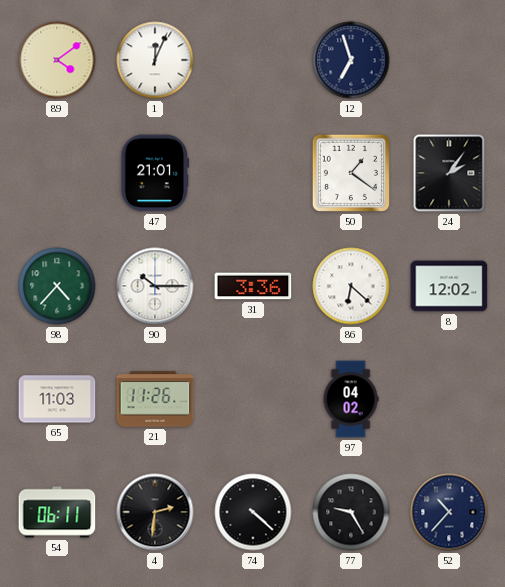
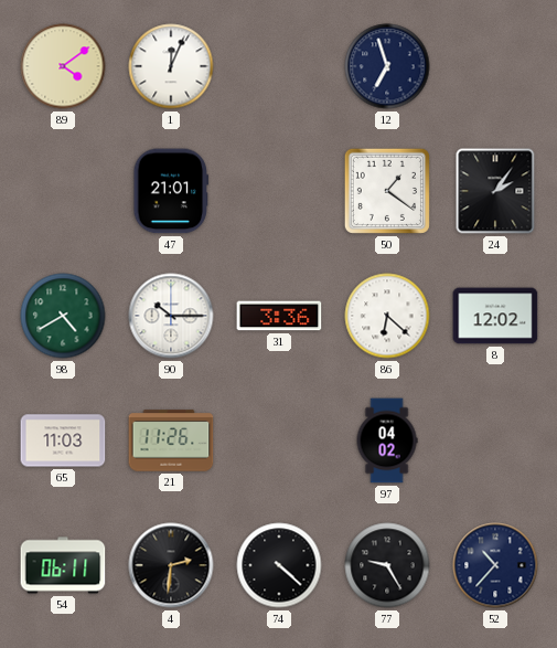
98: 4:37 -> 4:40 (63, 316)
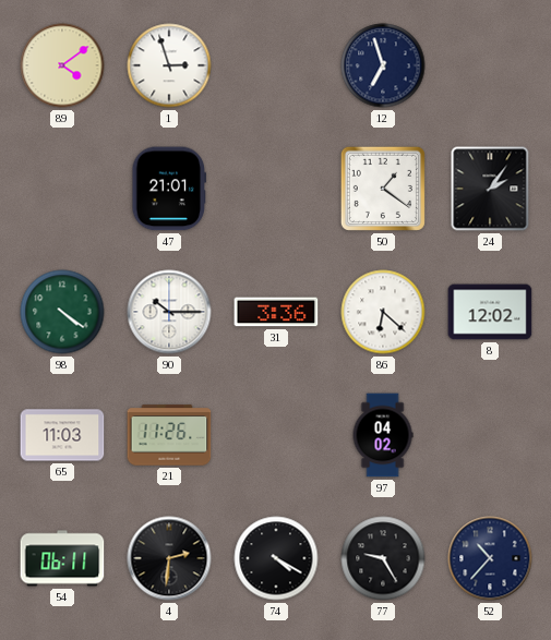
1: 12:04 -> 2:57 (169, 65)
98: 4:40 -> 4:21 (62, 312)
74: 4:22 -> 4:20 (276, 558)
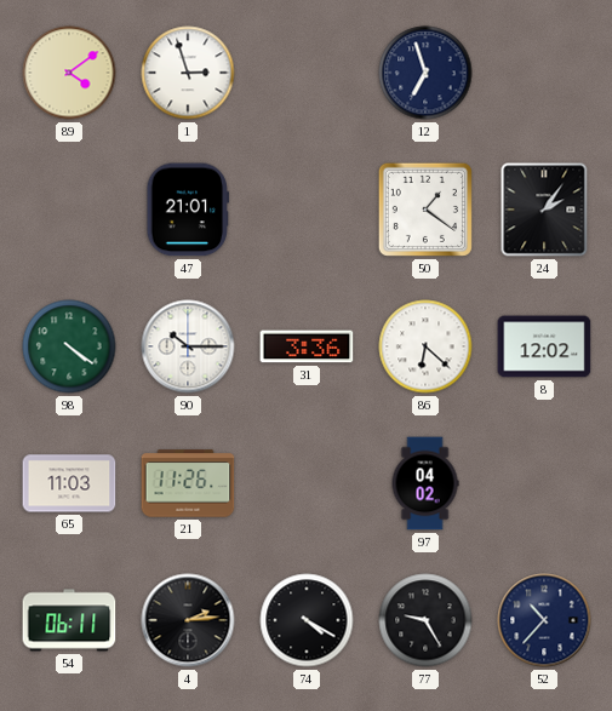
4: 2:31 -> 2:14 (188, 620)
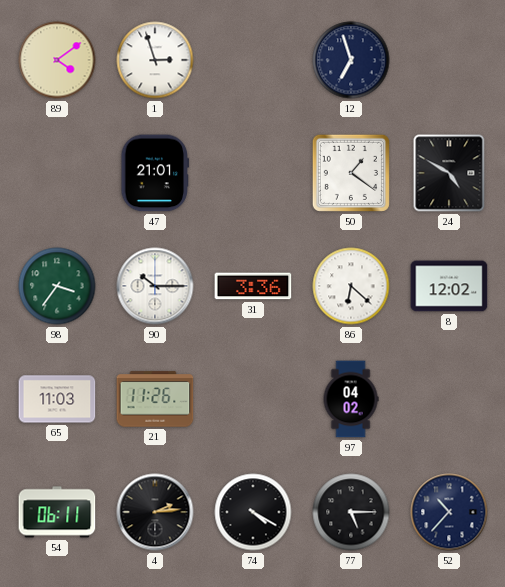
24: 2:06 -> 4:50 (449, 173)
98: 4:21 -> 3:36 (57, 286)
77: 9:25 -> 5:15 (351, 512)
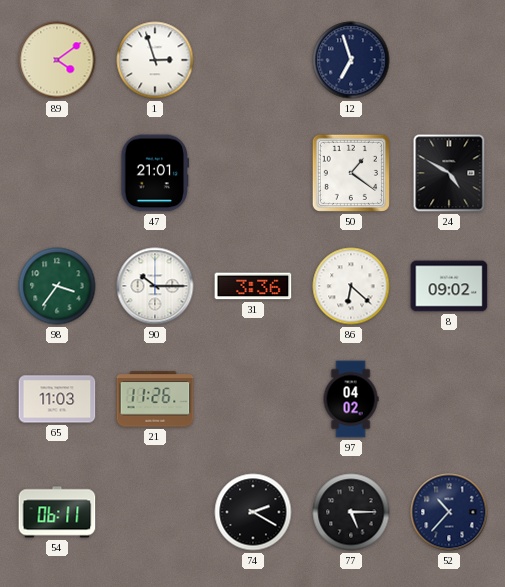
8: 12:02 -> 09:02 (449, 286)
4: 2:14 -> none (155, 512)
74: 4:20 -> 2:20 (253, 512)
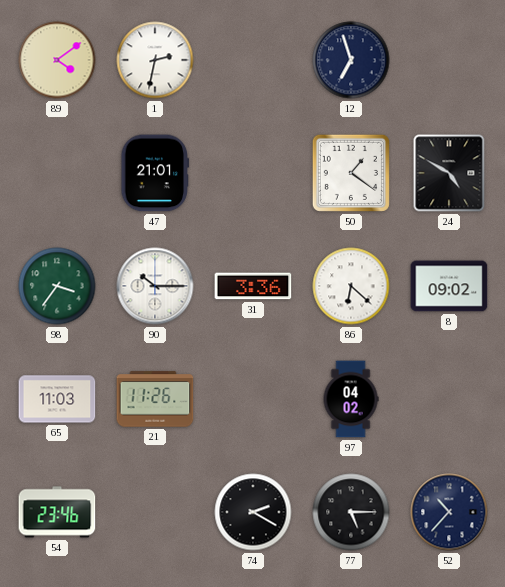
1: 2:57 -> 2:32 (155, 60)
54: 06:11 -> 23:46 (57, 512)
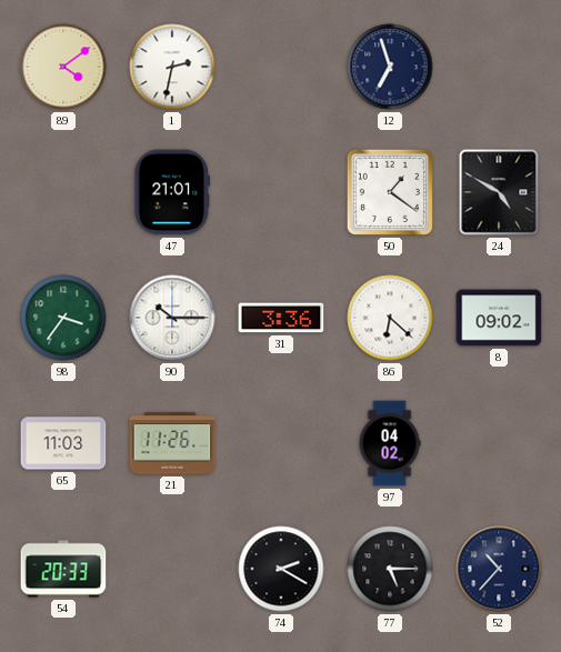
54: 23:46 -> 20:33 (63, 569)
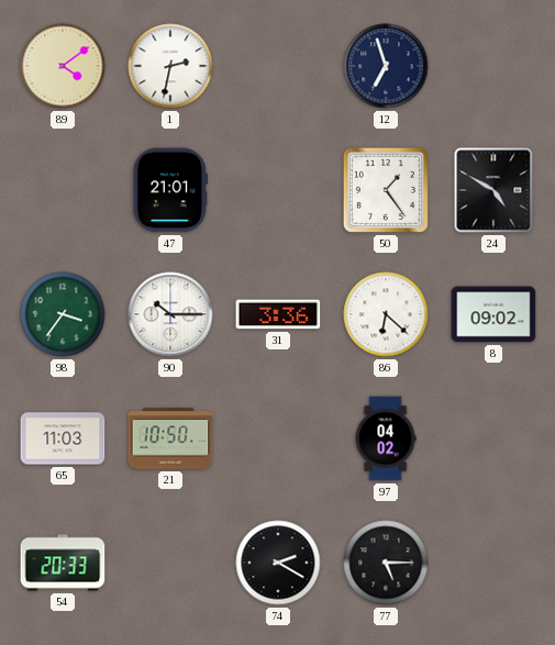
50: 1:21 -> 1:24 (386, 190)
21: 11:26 -> 10:50 (170, 438)
52: 10:37 -> none (499, 569)
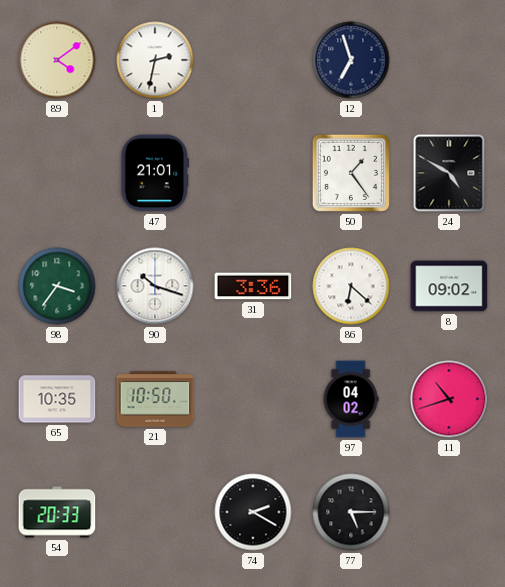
90: 10:15 -> 10:18 (155, 286)
65: 11:03 -> 10:35 (57, 399)
11: none -> 10:42 (449, 399)
